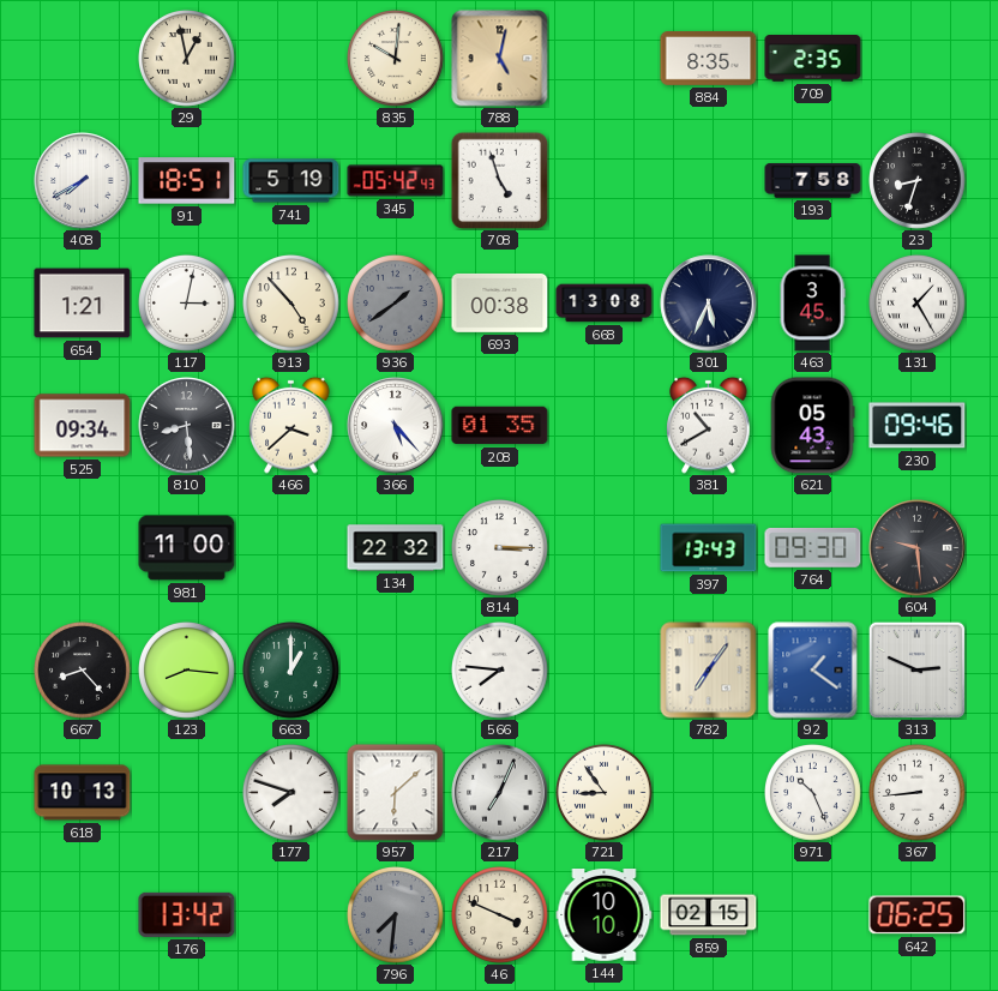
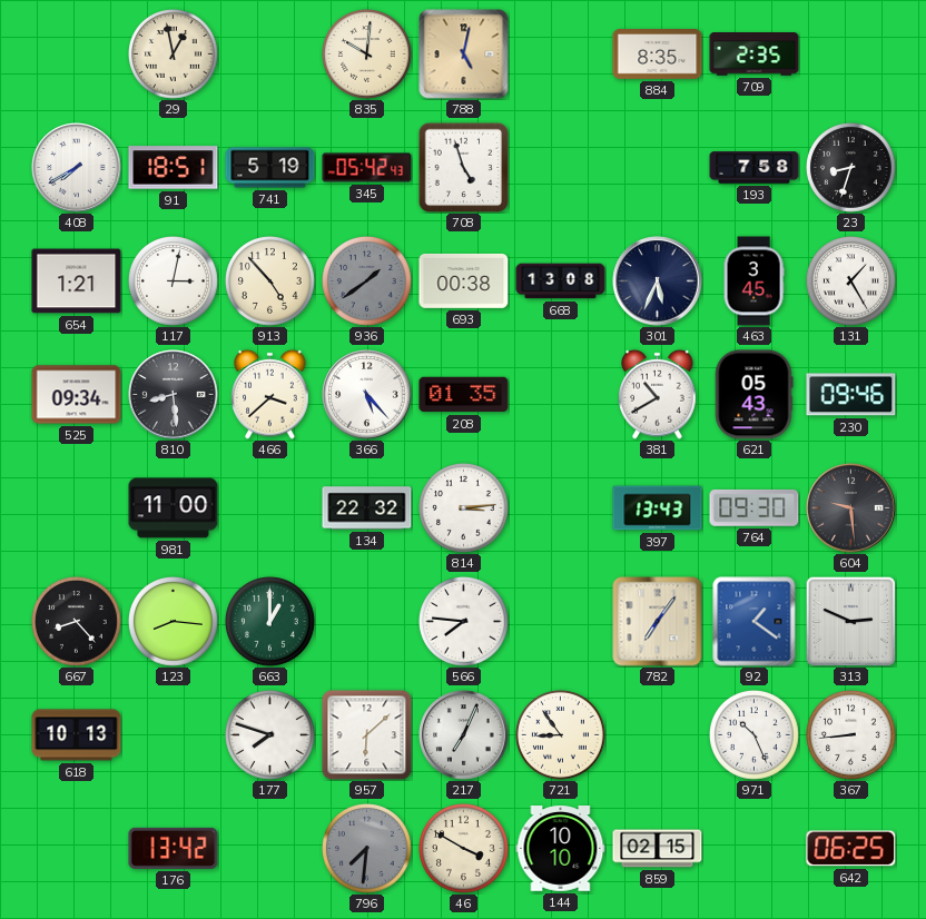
814: 3:15 -> 3:14 (464, 508)
46: 3:49 -> 3:50 (464, 849)
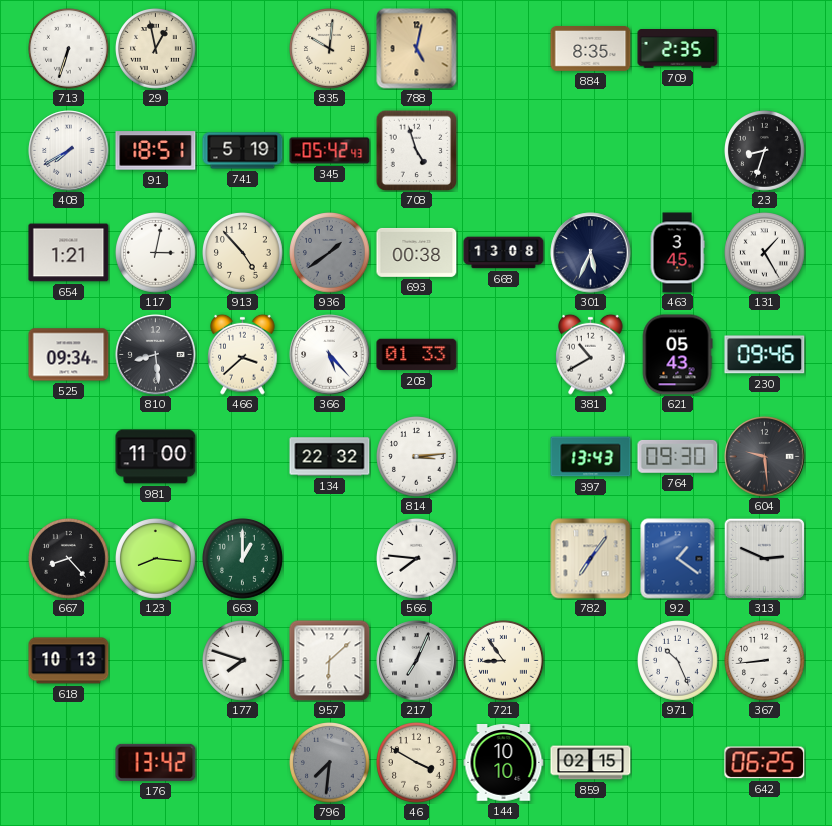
713: none -> 6:33 (69, 49)
193: 7:58 -> none (755, 168)
208: 01:35 -> 01:33 (417, 355)
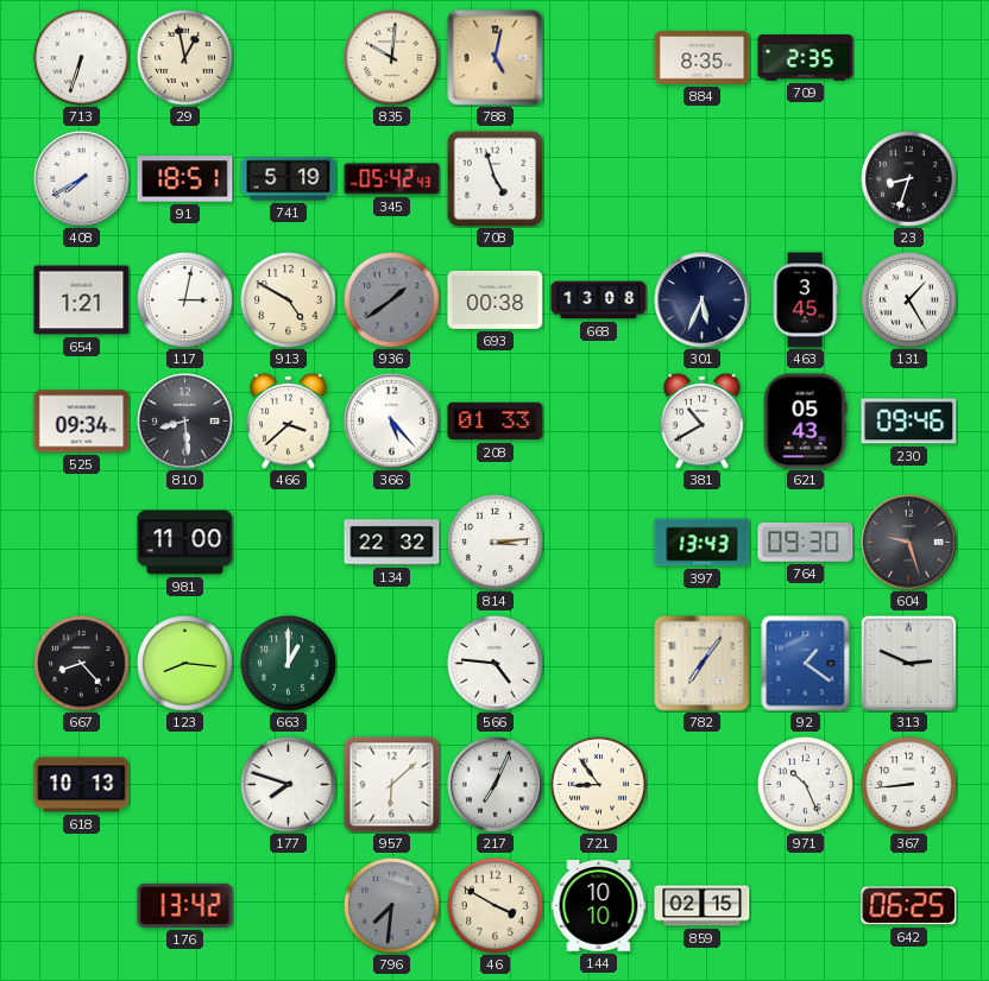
913: 4:53 -> 4:50 (289, 300)
604: 9:29 -> 9:27 (909, 543)
566: 7:46 -> 4:46 (496, 664)
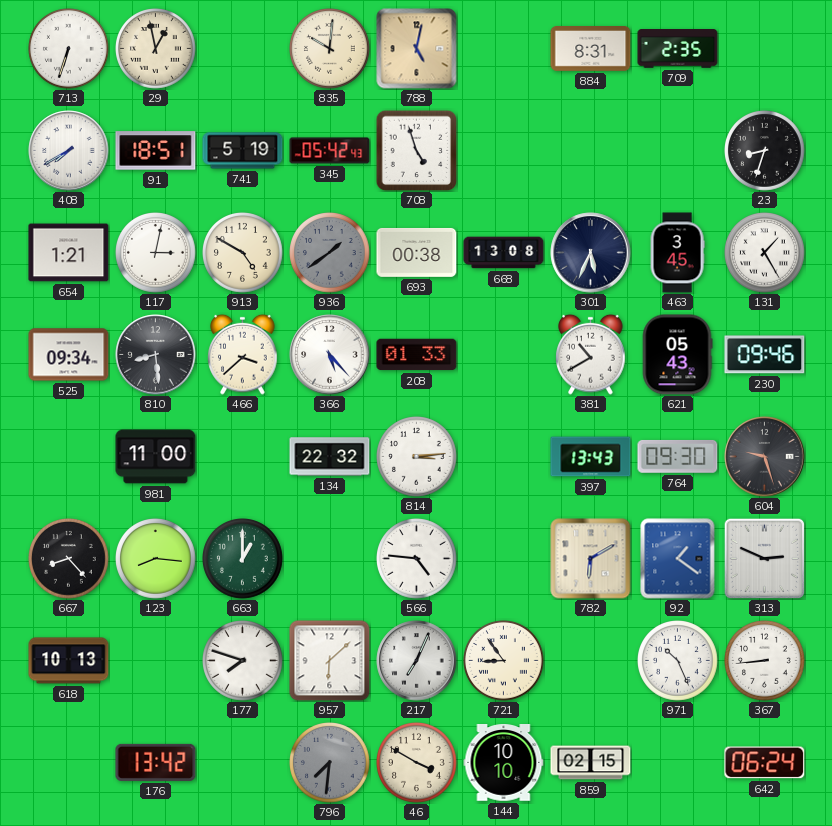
884: 8:35 -> 8:31 (591, 49)
782: 7:06 -> 6:10 (591, 559)
642: 06:25 -> 06:24 (765, 763)
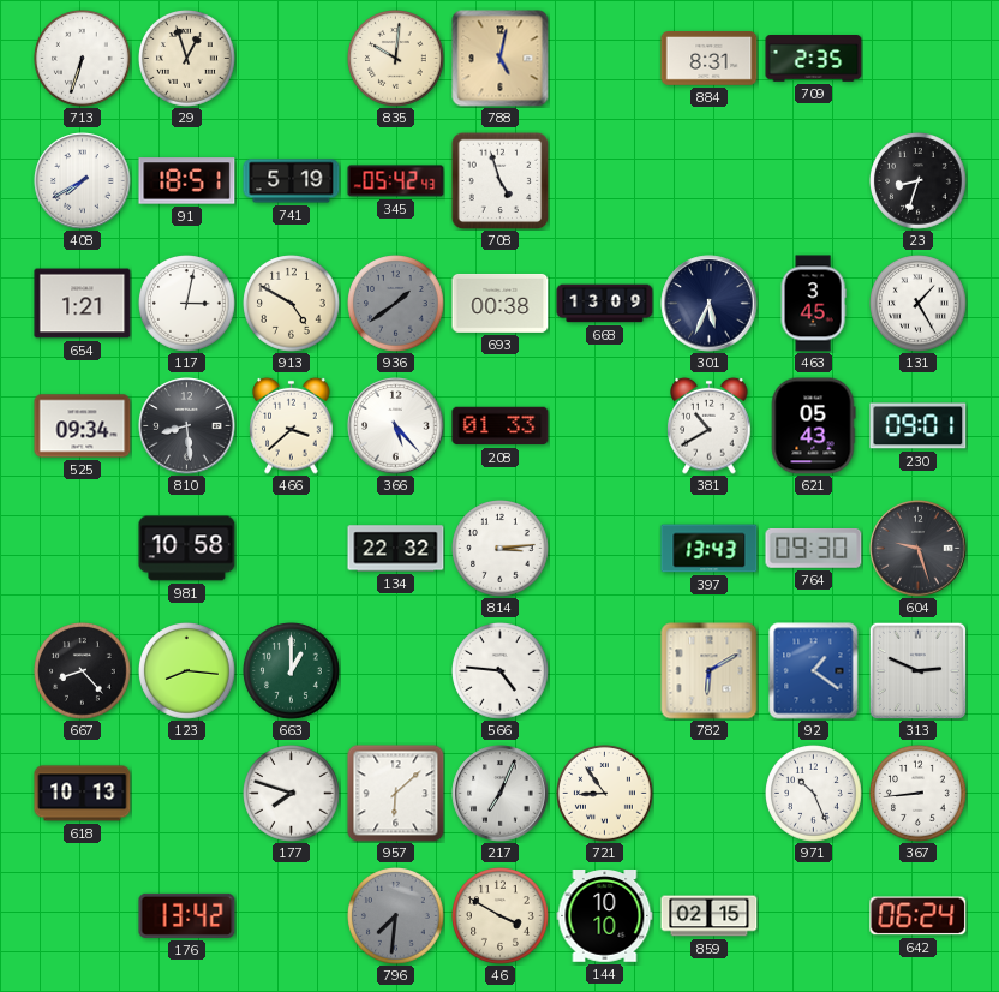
29: 12:58 -> 12:57 (187, 59)
668: 13:08 -> 13:09 (605, 304)
230: 09:46 -> 09:01 (919, 426)
981: 11:00 -> 10:58 (187, 549)
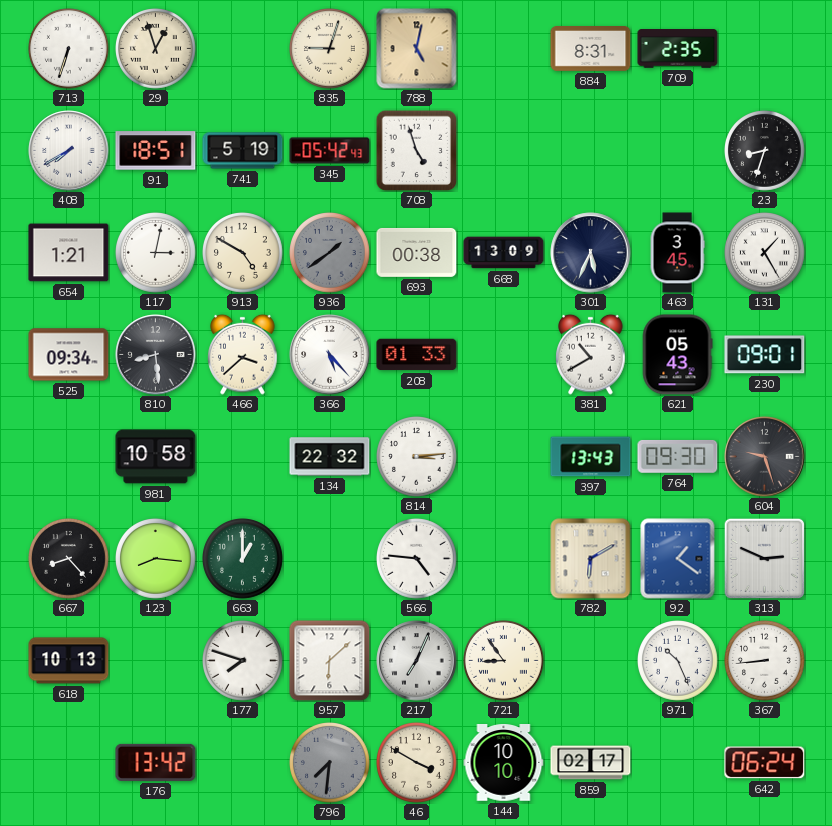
835: 10:01 -> 9:03 (330, 49)
859: 02:15 -> 02:17 (591, 763)
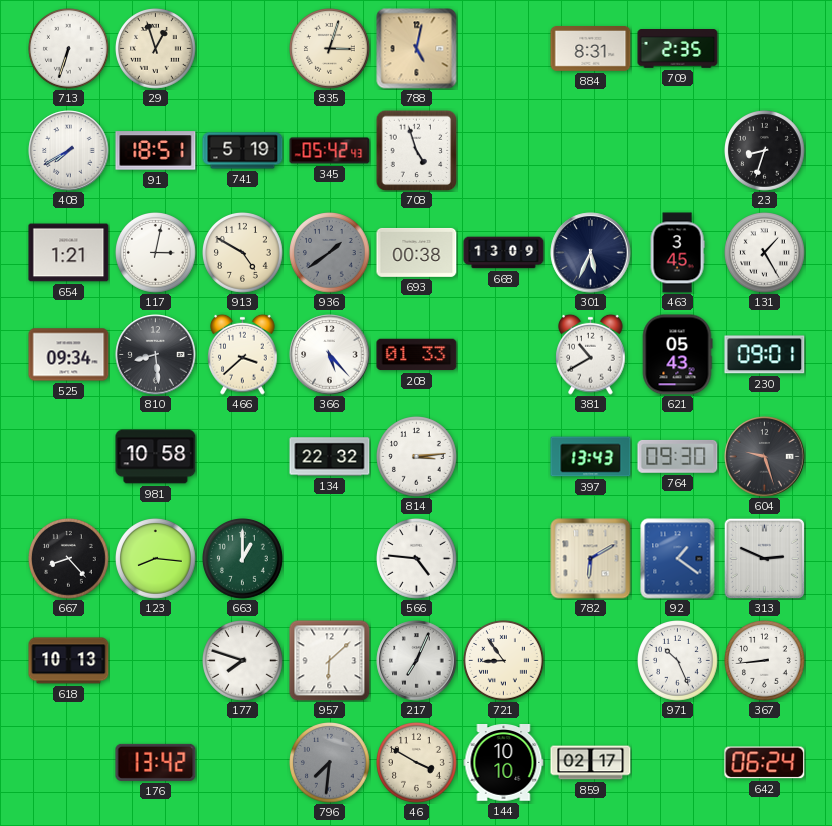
835: 9:03 -> 3:03 (330, 49)
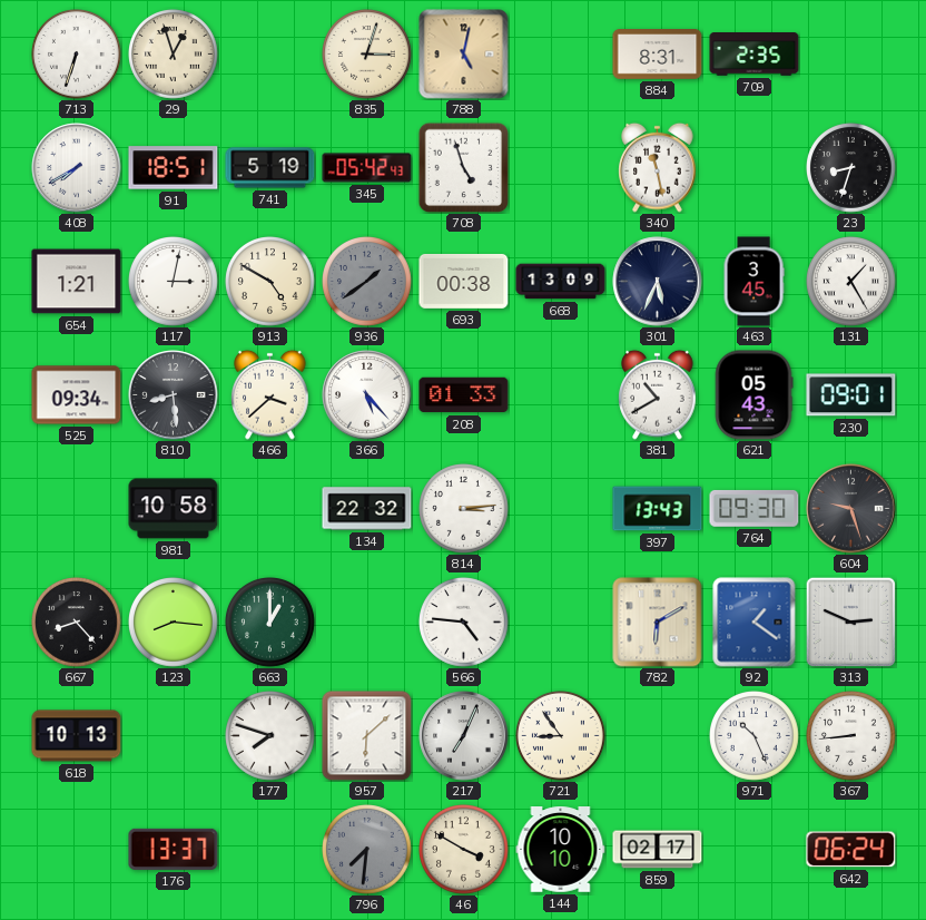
340: none -> 11:28 (658, 167)
176: 13:42 -> 13:37 (174, 849)
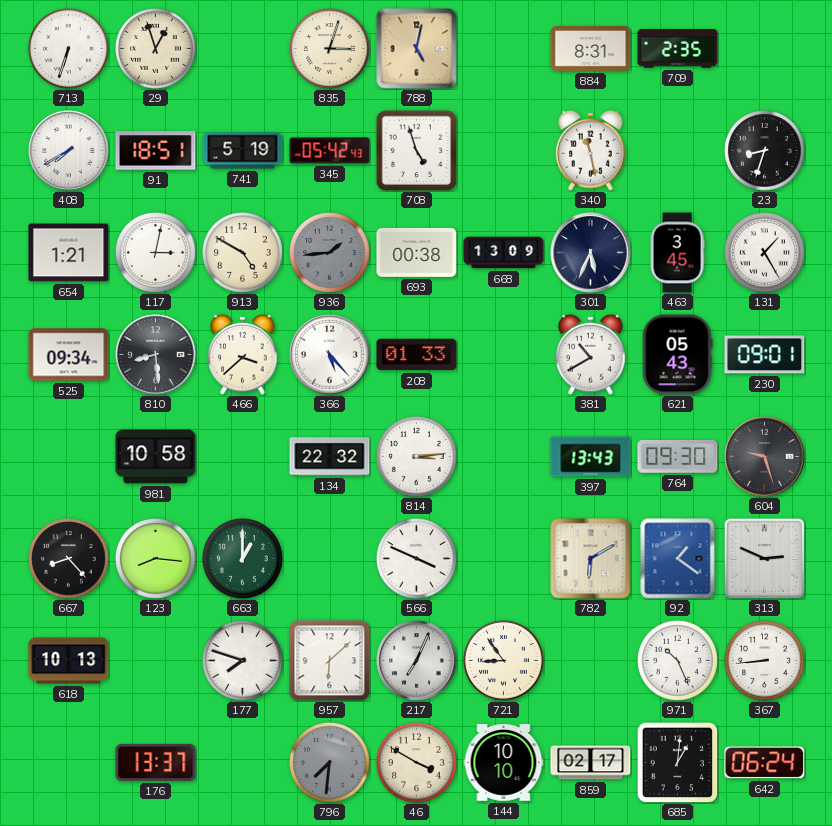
936: 1:39 -> 1:44 (330, 253)
566: 4:46 -> 3:49 (417, 559)
685: none -> 1:01 (677, 762)
